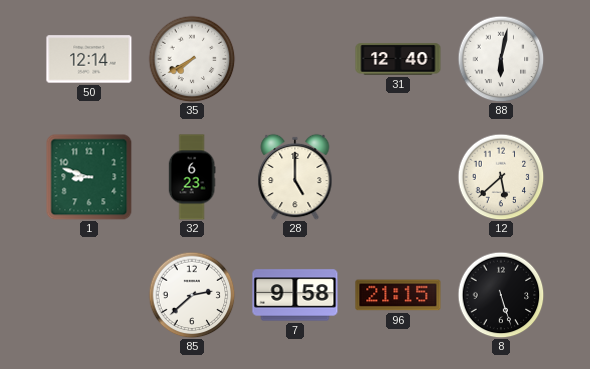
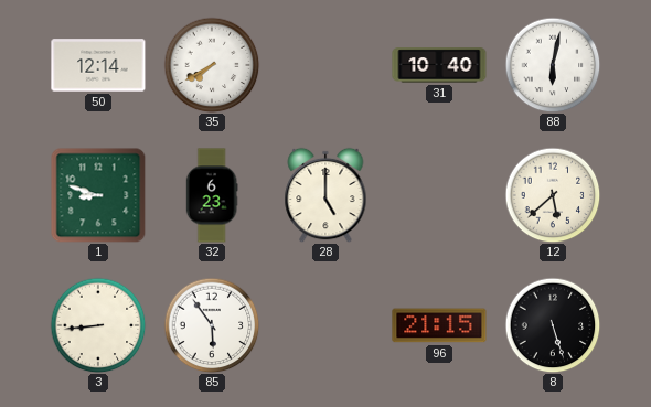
31: 12:40 -> 10:40 (439, 65)
3: none -> 8:44 (98, 325)
85: 2:38 -> 5:54 (212, 325)
7: 9:58 -> none (295, 295)
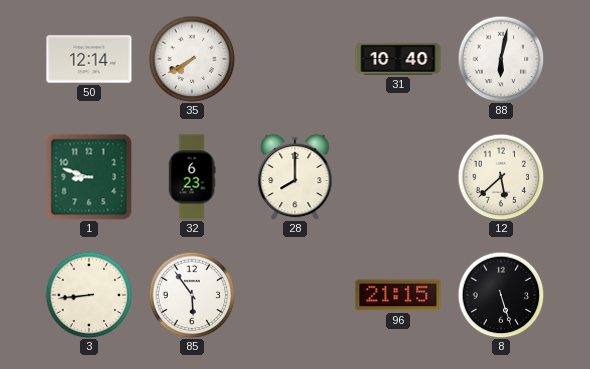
28: 5:00 -> 8:00 (295, 177)
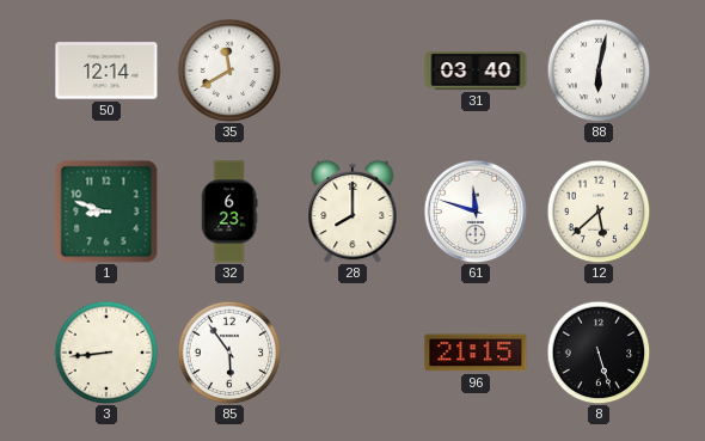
35: 7:40 -> 11:40 (229, 71)
31: 10:40 -> 03:40 (476, 71)
61: none -> 11:48 (476, 212)
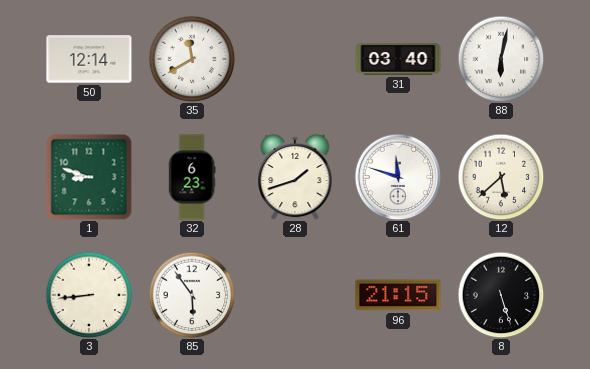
28: 8:00 -> 1:42 (295, 177)
